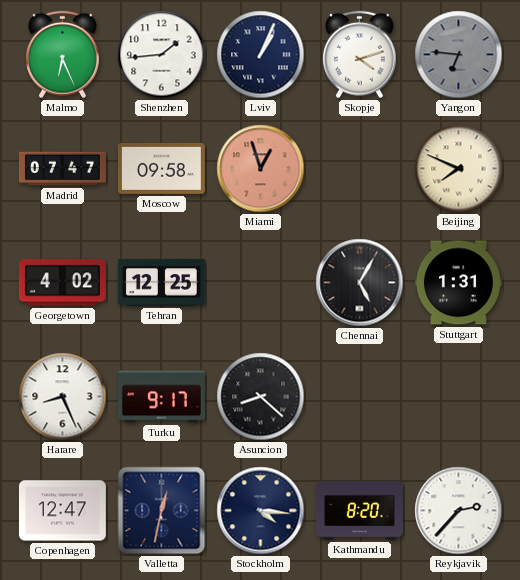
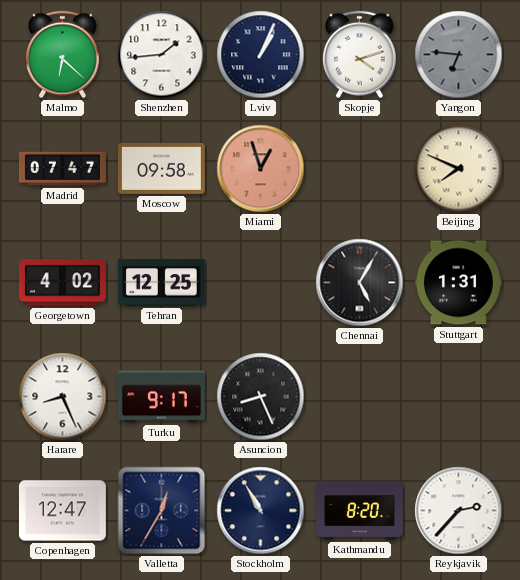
Malmo: 6:26 -> 6:22 (63, 55)
Asuncion: 8:22 -> 8:26 (261, 397)
Valletta: 12:32 -> 12:35 (162, 511)
Stockholm: 4:16 -> 10:55 (261, 511)
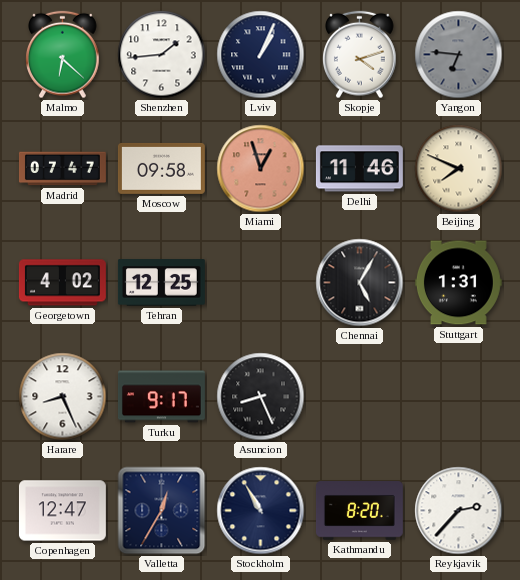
Delhi: none -> 11:46 (359, 169)
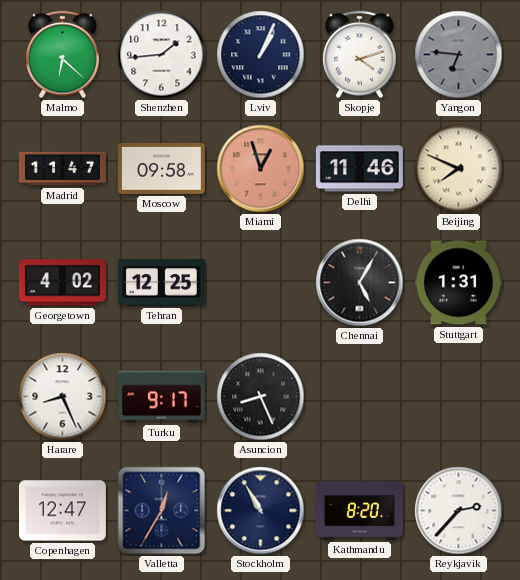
Madrid: 07:47 -> 11:47 (62, 169)
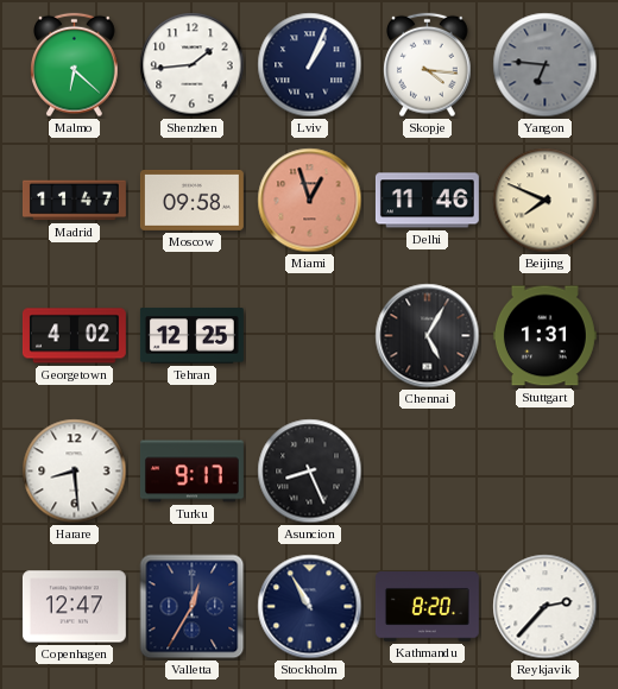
Skopje: 4:12 -> 4:16 (428, 65)
Harare: 8:26 -> 8:29 (75, 472)
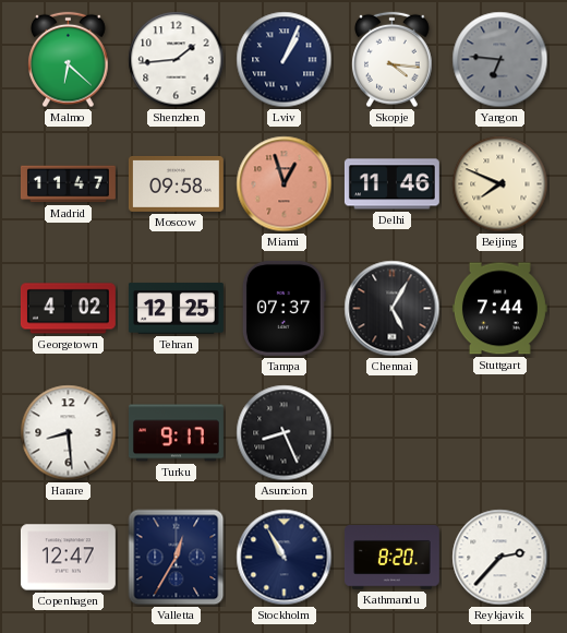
Tampa: none -> 07:37 (283, 308)
Stuttgart: 1:31 -> 7:44 (499, 309)
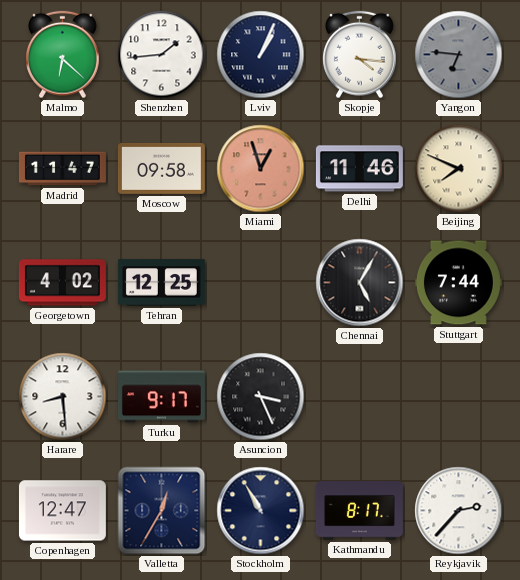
Tampa: 07:37 -> none (283, 308)
Asuncion: 8:26 -> 3:26 (261, 397)
Kathmandu: 8:20 -> 8:17 (359, 511)
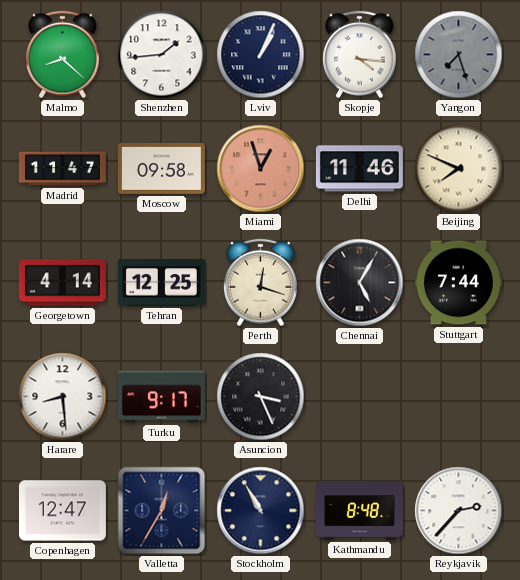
Malmo: 6:22 -> 8:22 (63, 55)
Yangon: 6:46 -> 7:27 (459, 55)
Georgetown: 4:02 -> 4:14 (62, 283)
Perth: none -> 12:18 (261, 283)
Kathmandu: 8:17 -> 8:48 (359, 511)
